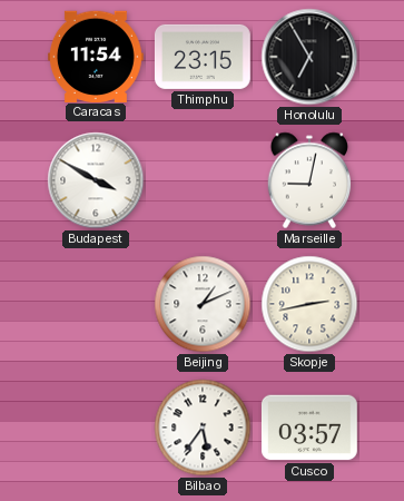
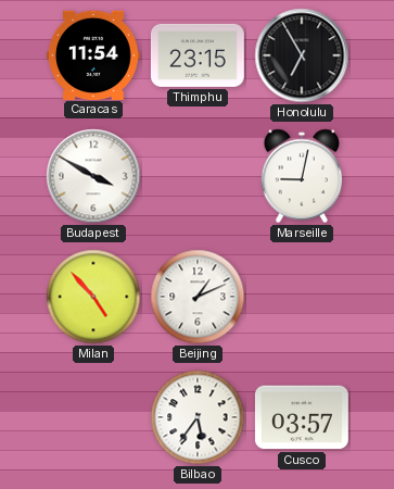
Milan: none -> 4:53 (93, 297)
Skopje: 2:43 -> none (309, 304)
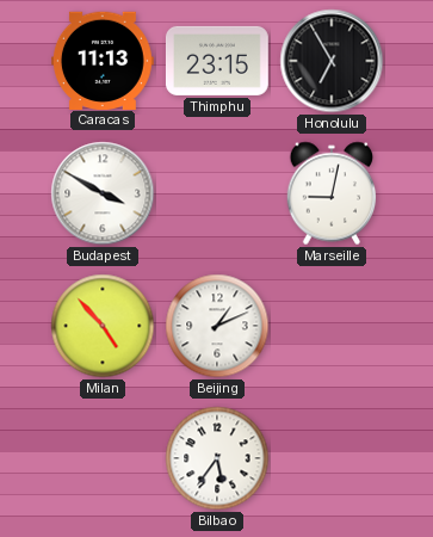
Caracas: 11:54 -> 11:13 (103, 60)
Cusco: 03:57 -> none (302, 417)
